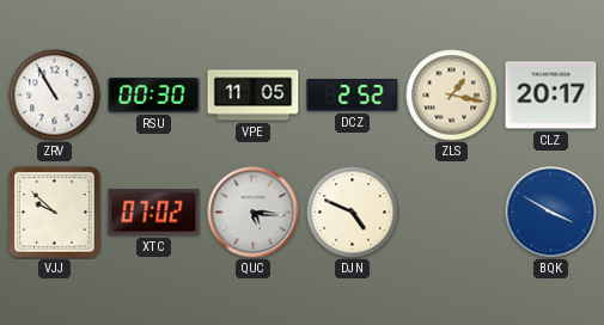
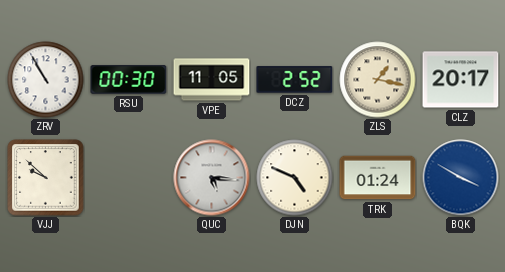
XTC: 07:02 -> none (154, 213)
TRK: none -> 01:24 (378, 178)
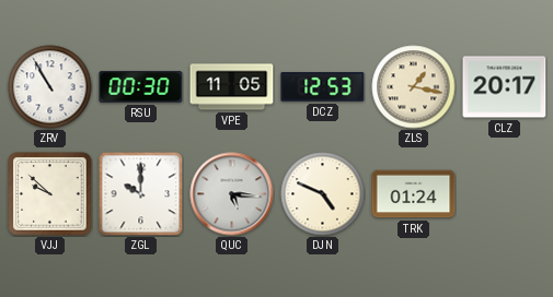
DCZ: 2:52 -> 12:53 (323, 87)
ZGL: none -> 10:00 (140, 193)
BQK: 3:50 -> none (461, 178)
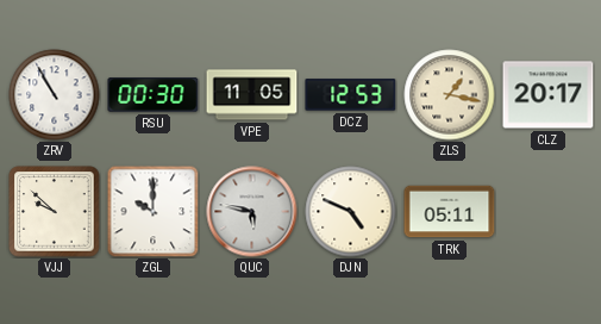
QUC: 5:16 -> 5:47 (252, 212)
TRK: 01:24 -> 05:11 (450, 212)
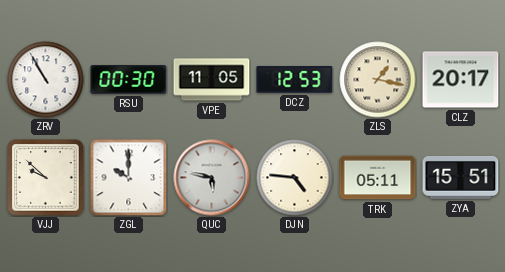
DJN: 4:49 -> 4:46 (295, 178)
ZYA: none -> 15:51 (461, 177)
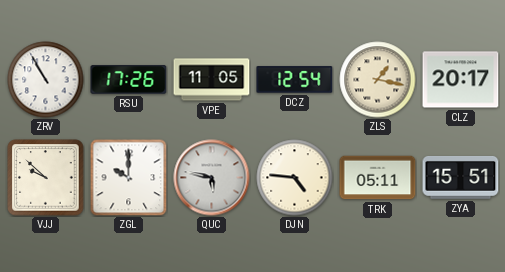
RSU: 00:30 -> 17:26 (129, 80)
DCZ: 12:53 -> 12:54 (295, 80)
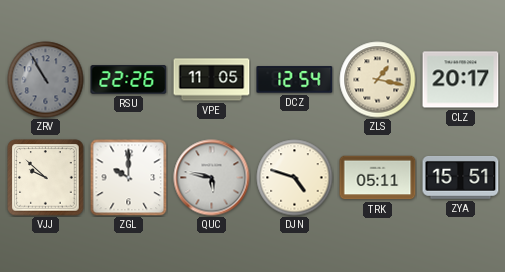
ZRV dial: white -> grey (46, 80)
RSU: 17:26 -> 22:26 (129, 80)
DJN: 4:46 -> 4:48 (295, 178)
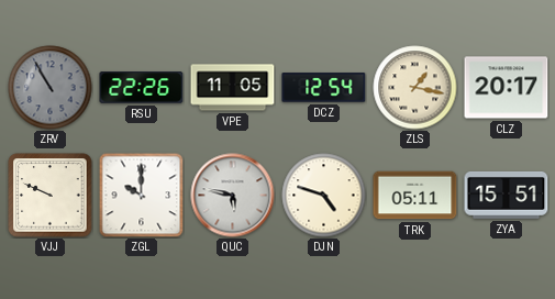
VJJ: 9:52 -> 9:49 (51, 196)
